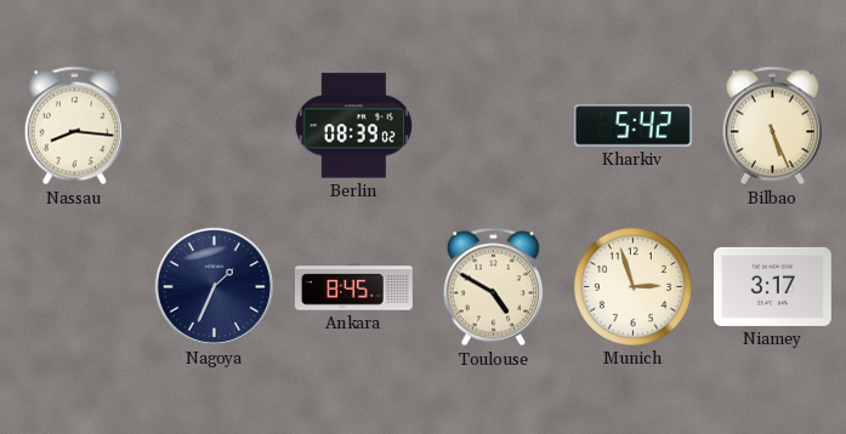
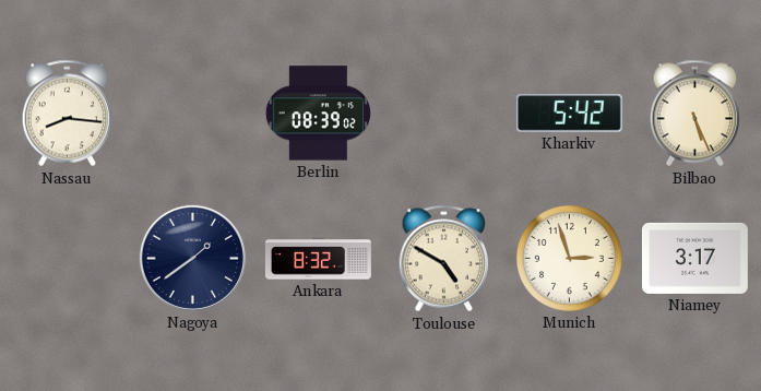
Nagoya: 1:34 -> 1:39 (192, 258)
Ankara: 8:45 -> 8:32 (318, 259)
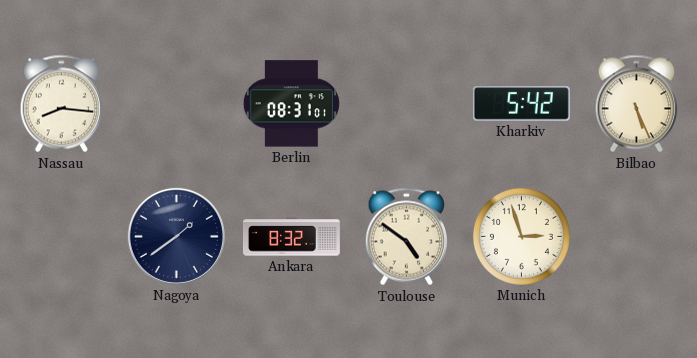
Berlin: 08:39 -> 08:31 (291, 104)
Toulouse: 4:50 -> 4:51 (406, 237)
Niamey: 3:17 -> none (694, 258)
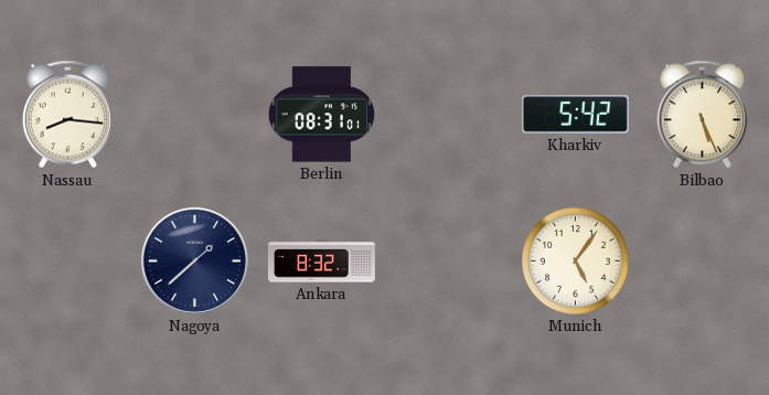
Nagoya: 1:39 -> 1:38 (194, 260)
Toulouse: 4:51 -> none (406, 237)
Munich: 2:57 -> 5:06 (575, 260)
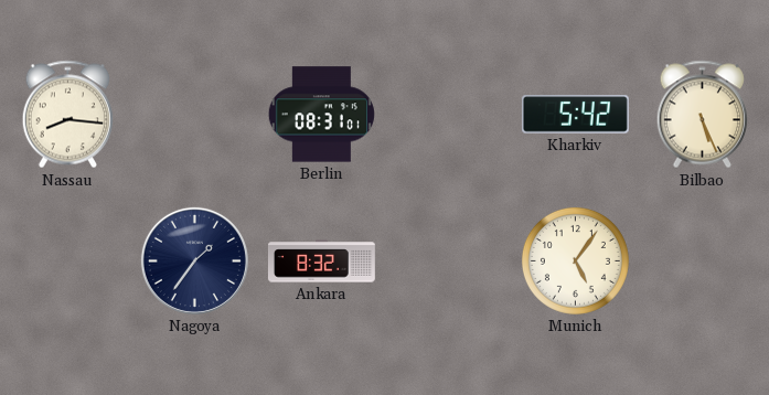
Nagoya: 1:38 -> 1:36 (194, 260)
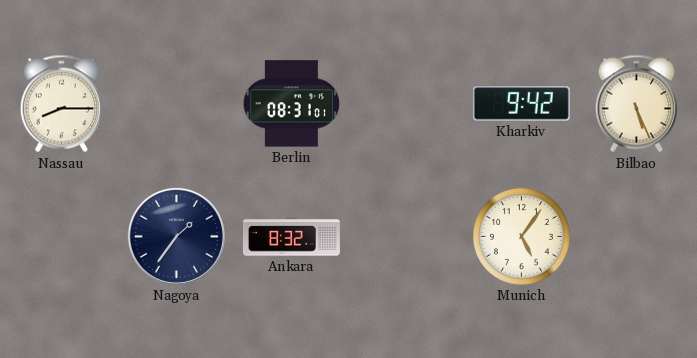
Nassau: 8:16 -> 8:15 (61, 104)
Kharkiv: 5:42 -> 9:42 (521, 104)
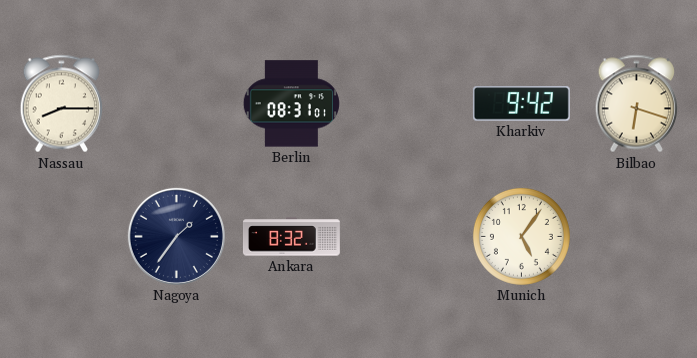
Bilbao: 5:26 -> 6:18 (636, 104)
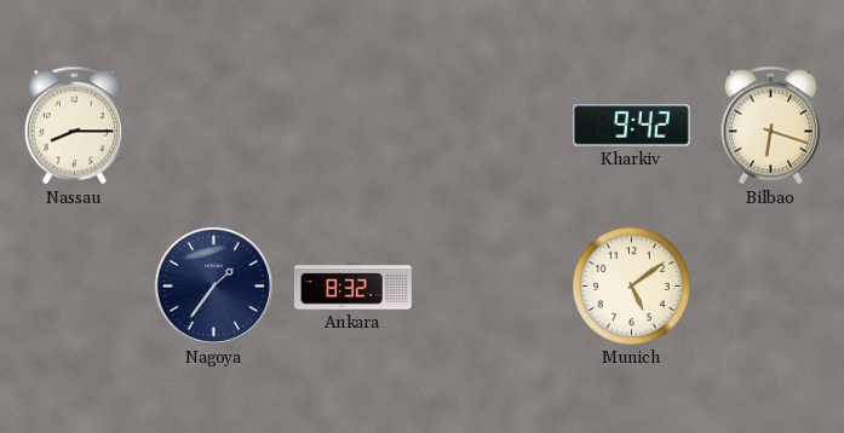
Berlin: 08:31 -> none (291, 104)
Munich: 5:06 -> 5:09 (631, 285)
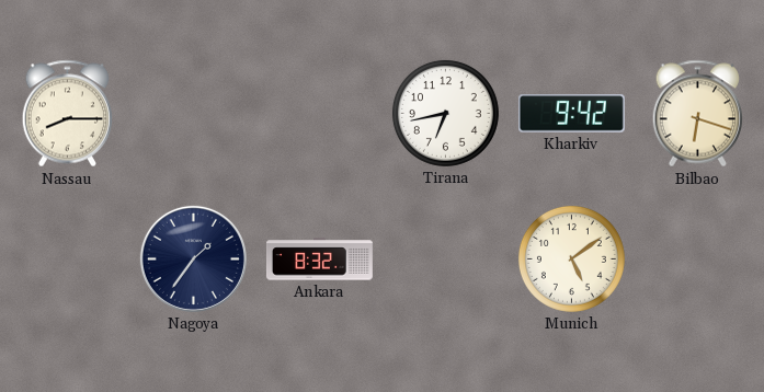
Tirana: none -> 6:43 (445, 113)
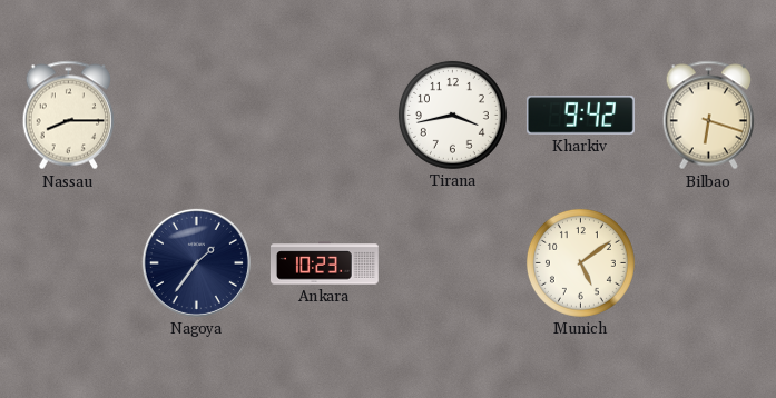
Tirana: 6:43 -> 3:43 (452, 115)
Ankara: 8:32 -> 10:23 (324, 263)
